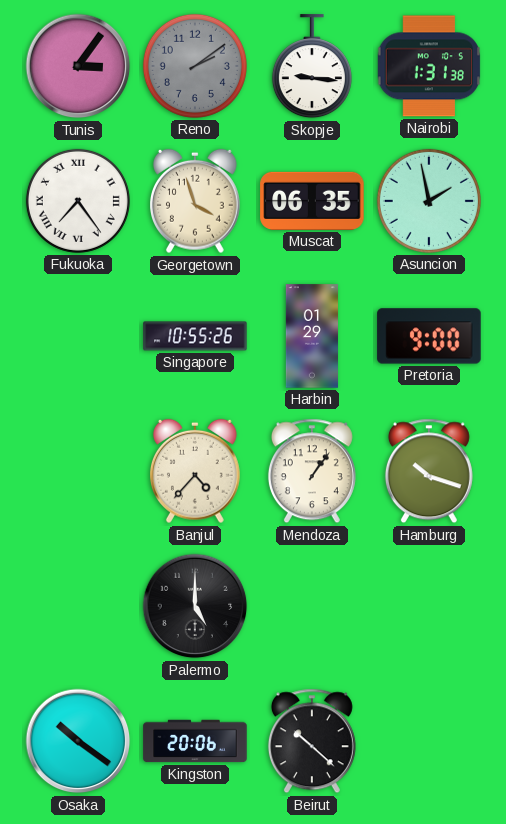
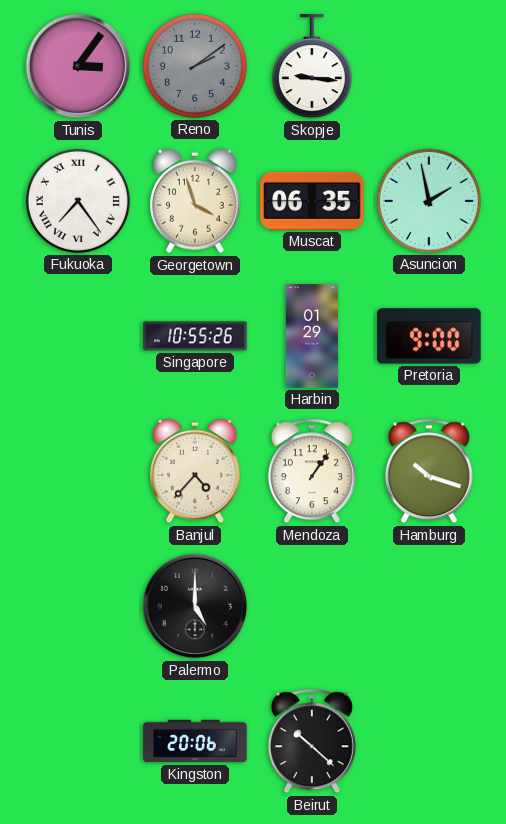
Nairobi: 1:31 -> none (429, 66)
Osaka: 10:21 -> none (78, 741)
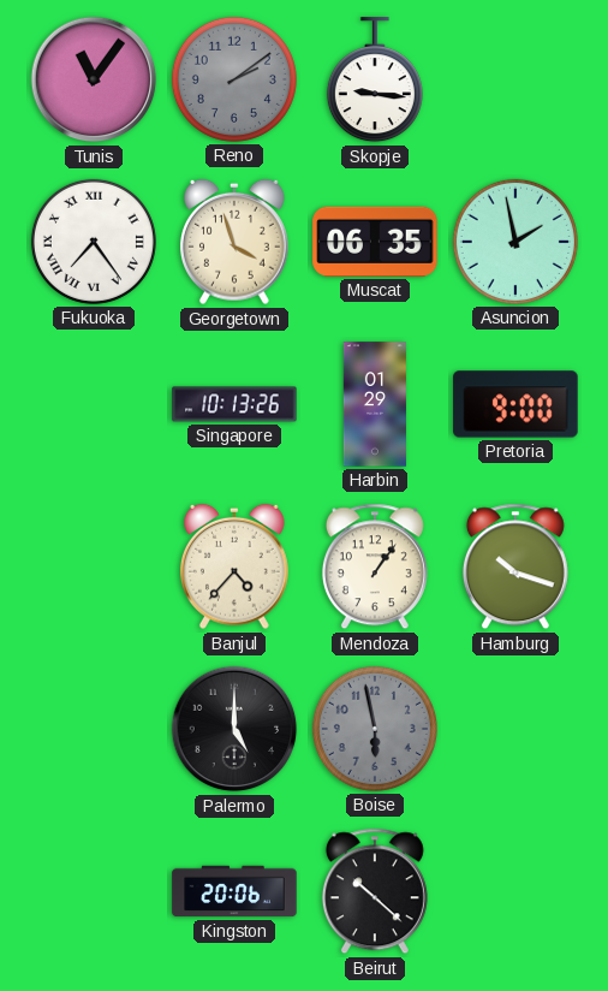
Tunis: 3:06 -> 11:06 (94, 79)
Singapore: 10:55 -> 10:13 (234, 404)
Boise: none -> 5:58 (375, 729)
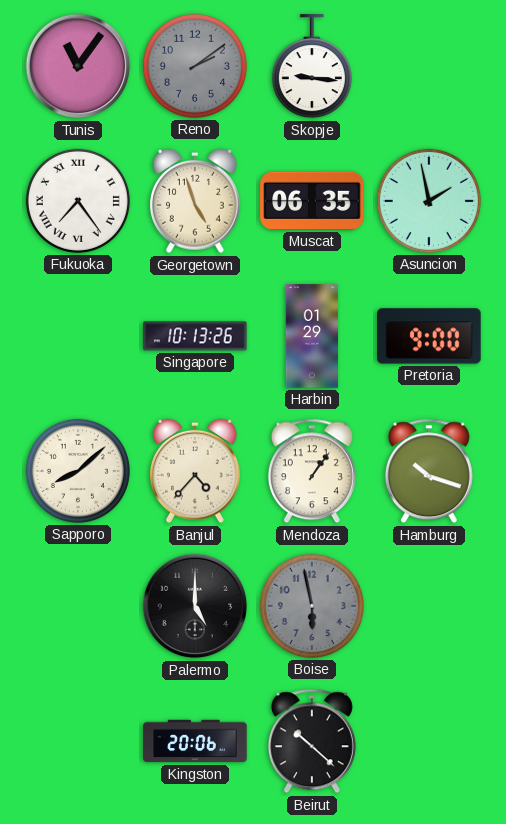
Georgetown: 3:57 -> 4:57 (196, 201)
Sapporo: none -> 8:08 (78, 471)
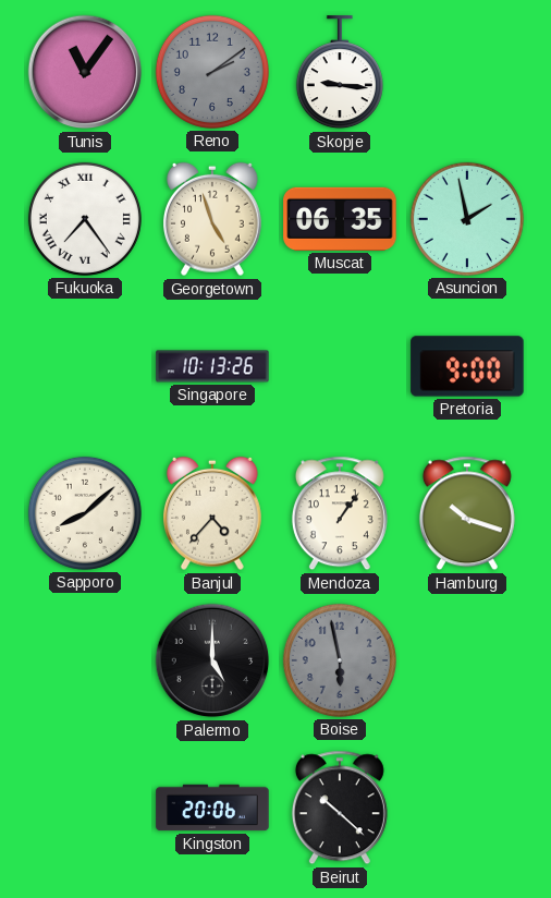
Harbin: 01:29 -> none (312, 336)
